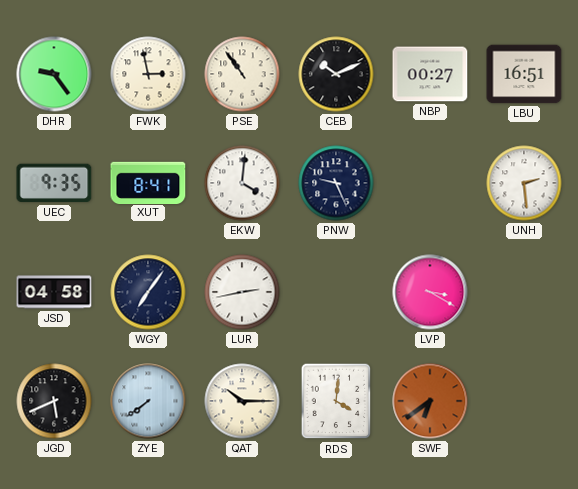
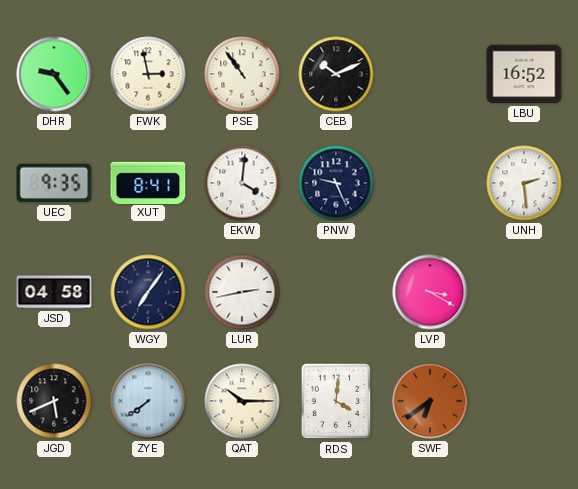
NBP: 00:27 -> none (430, 74)
LBU: 16:51 -> 16:52 (524, 74)
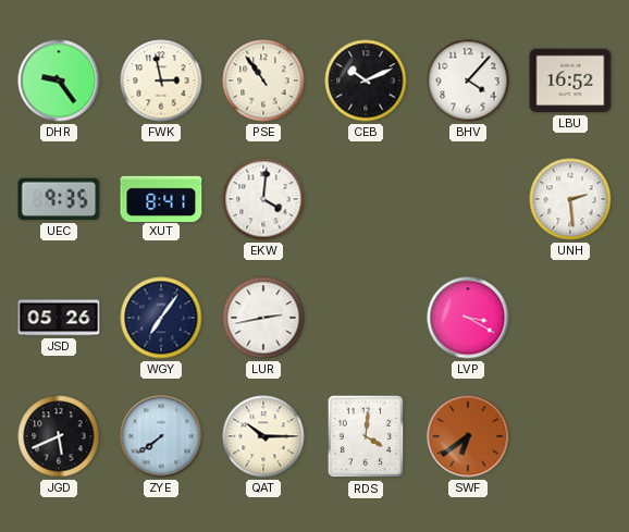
BHV: none -> 4:07 (468, 81)
PNW: 9:26 -> none (336, 183)
JSD: 04:58 -> 05:26 (59, 318)
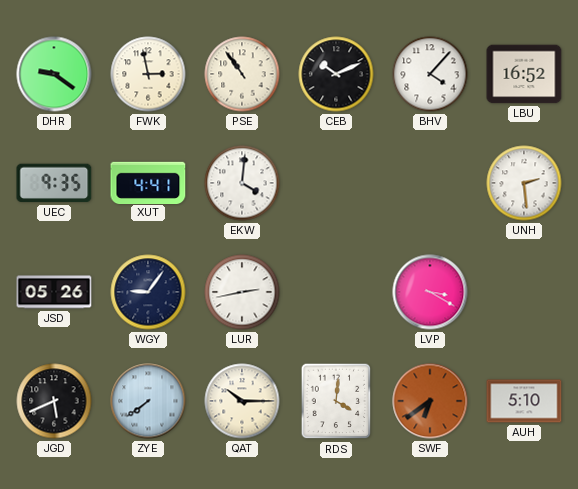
DHR: 9:24 -> 9:21 (54, 74)
XUT: 8:41 -> 4:41 (148, 182)
WGY: 7:06 -> 9:06 (148, 292)
AUH: none -> 5:10 (524, 401)
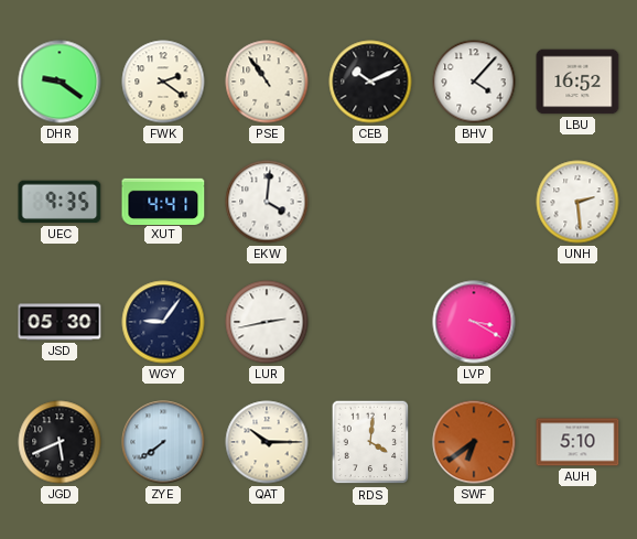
FWK: 2:58 -> 2:21 (163, 82)
JSD: 05:26 -> 05:30 (60, 322)
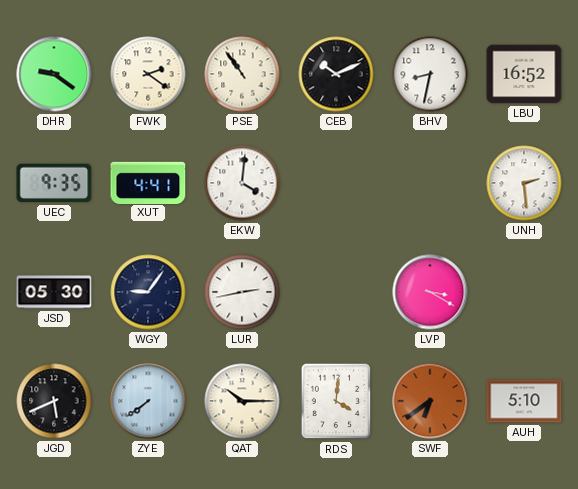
BHV: 4:07 -> 8:32 (430, 74)
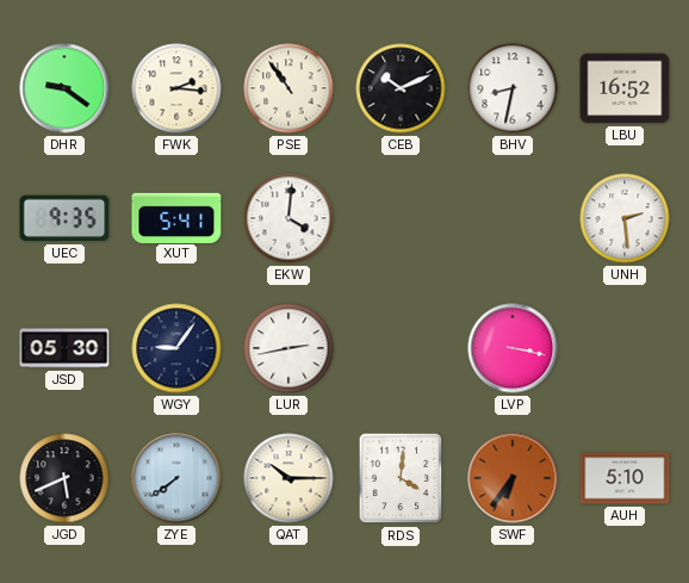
FWK: 2:21 -> 2:16 (176, 88)
XUT: 4:41 -> 5:41 (176, 217)
LVP: 3:20 -> 3:17 (513, 348)
SWF: 6:39 -> 6:36 (513, 478)
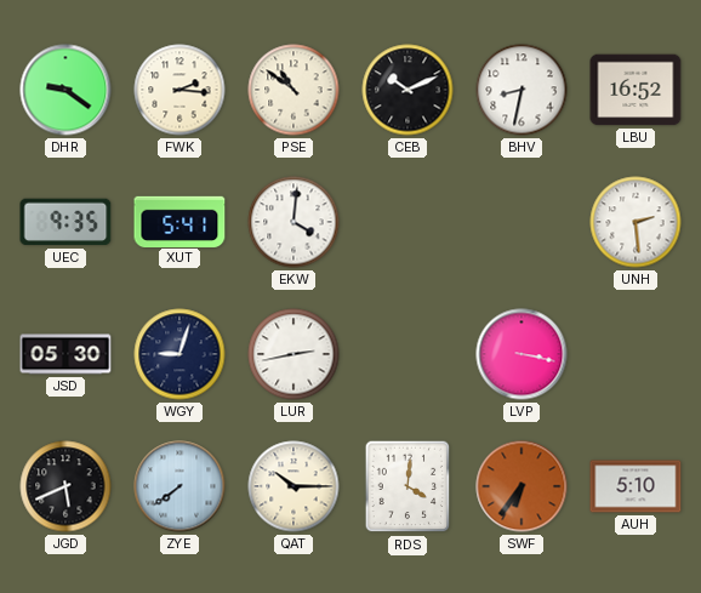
PSE: 10:54 -> 10:51 (293, 90)
WGY: 9:06 -> 9:03 (179, 354)
